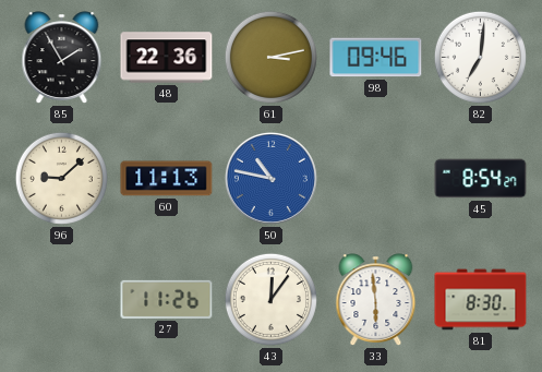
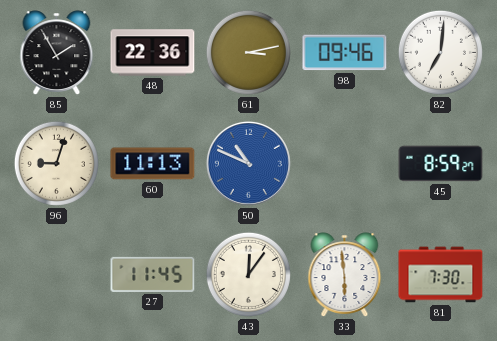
96: 9:08 -> 9:03 (56, 163)
50: 10:47 -> 10:49 (248, 163)
45: 8:54 -> 8:59 (441, 164)
27: 11:26 -> 11:45 (153, 274)
81: 8:30 -> 7:30 (441, 275)
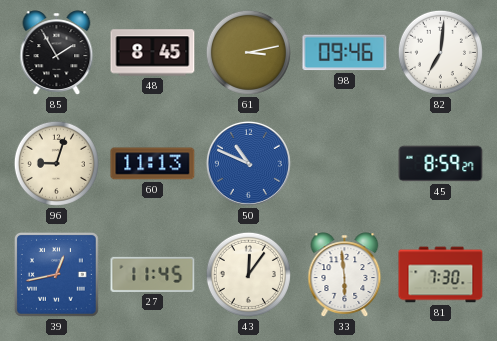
48: 22:36 -> 8:45 (153, 53)
39: none -> 12:43 (56, 274)
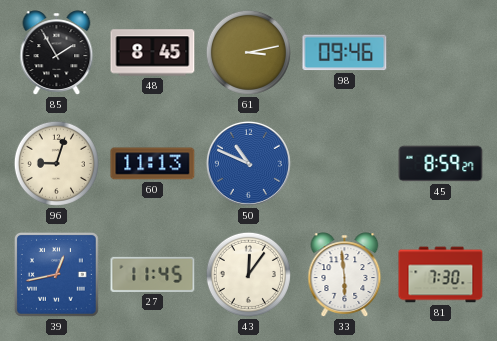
82: 7:01 -> none (440, 52)
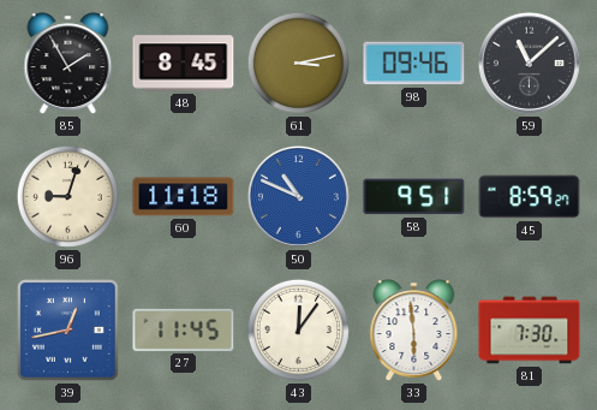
59: none -> 11:08 (529, 63)
60: 11:13 -> 11:18 (184, 197)
58: none -> 9:51 (414, 197)
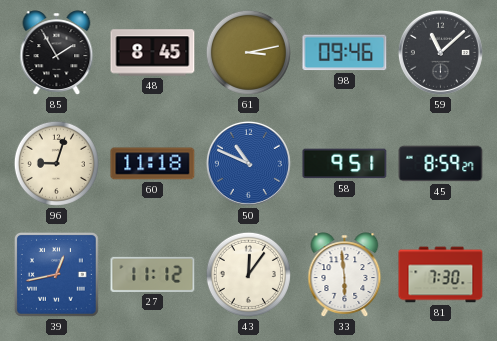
27: 11:45 -> 11:12 (153, 274)
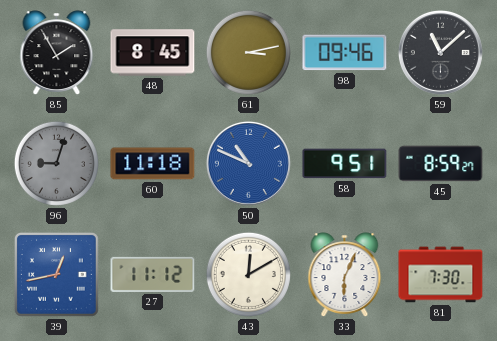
96 dial: cream -> grey (56, 163)
43: 12:06 -> 12:10 (248, 274)
33: 5:59 -> 6:04 (345, 275)
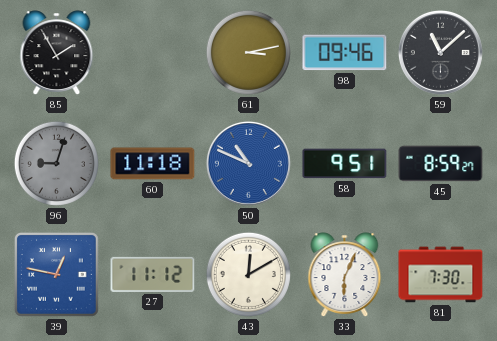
48: 8:45 -> none (153, 53)
39: 12:43 -> 12:47 (56, 274)
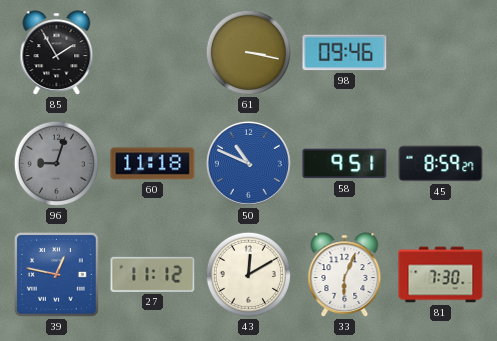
61: 3:13 -> 3:17 (248, 52)
59: 11:08 -> none (440, 52)
